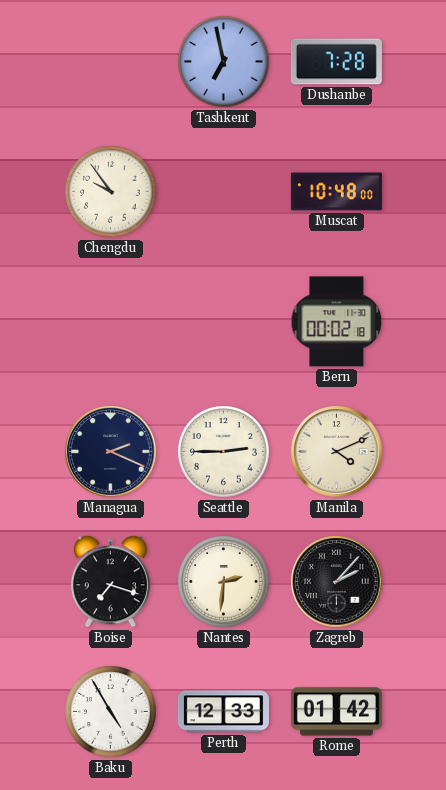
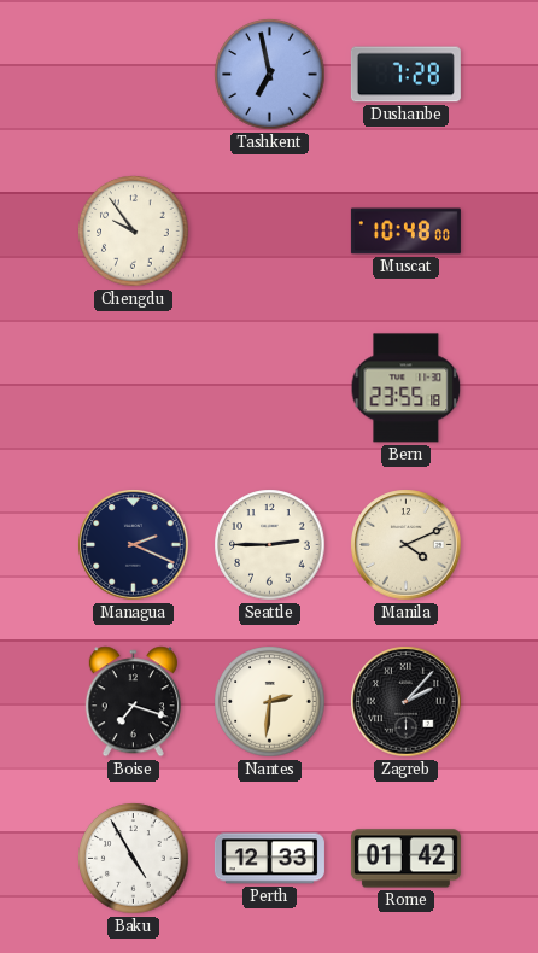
Bern: 00:02 -> 23:55 (407, 388)
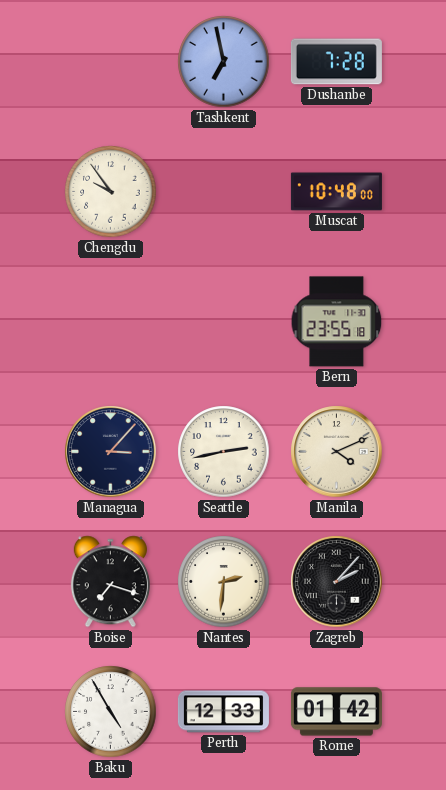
Managua: 2:19 -> 3:07 (111, 452)
Seattle: 2:45 -> 2:43 (224, 452)
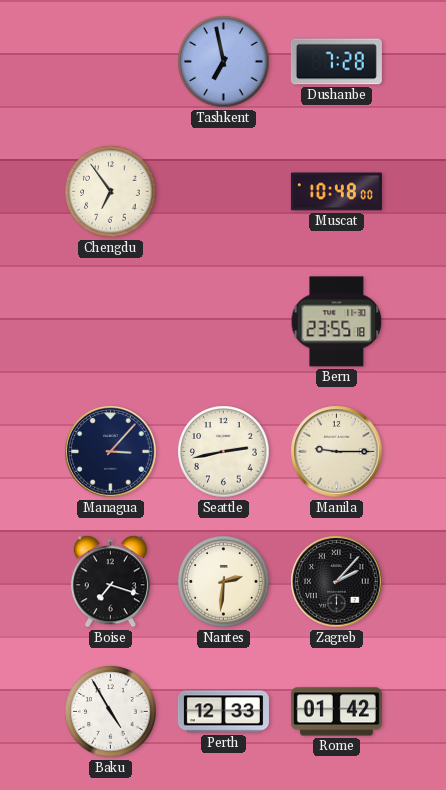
Chengdu: 9:54 -> 6:54 (111, 192)
Manila: 4:11 -> 9:15 (337, 452)
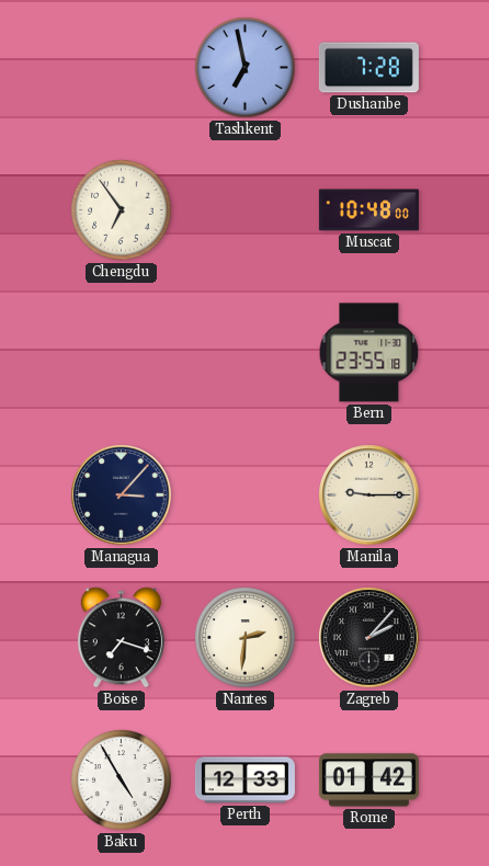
Seattle: 2:43 -> none (224, 452)
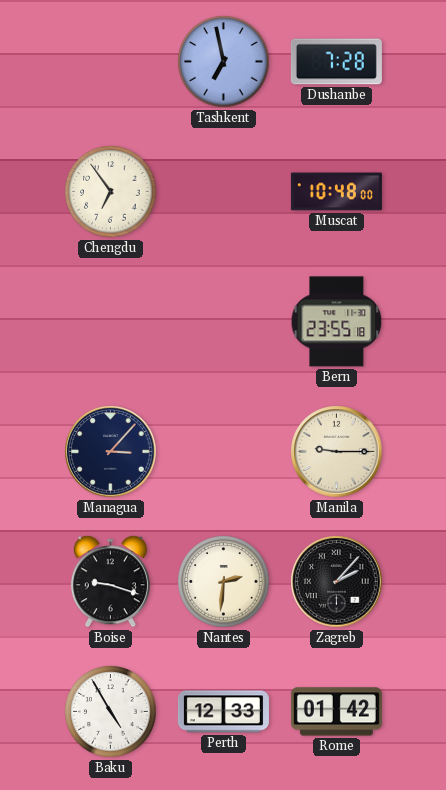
Boise: 7:18 -> 9:18 (110, 582)
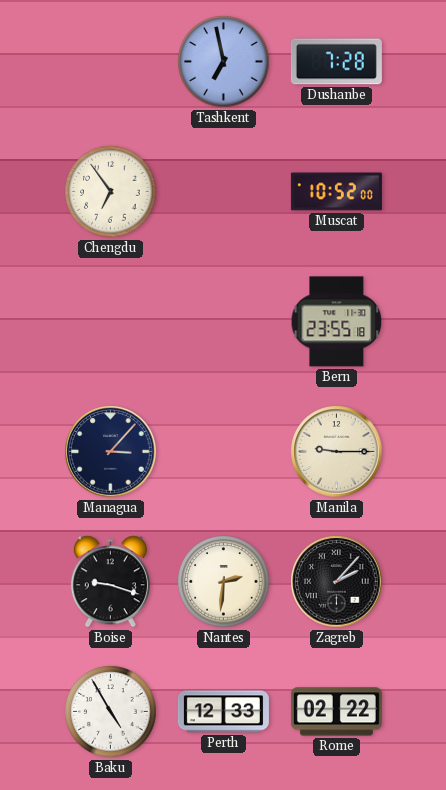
Muscat: 10:48 -> 10:52 (336, 192)
Rome: 01:42 -> 02:22 (336, 712)
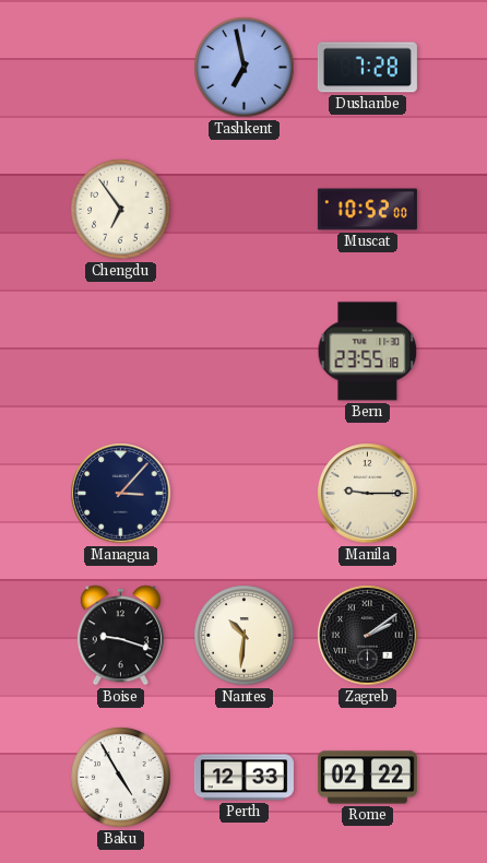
Nantes: 2:31 -> 10:31 (245, 636)
Zagreb: 2:07 -> 2:09 (368, 636)
